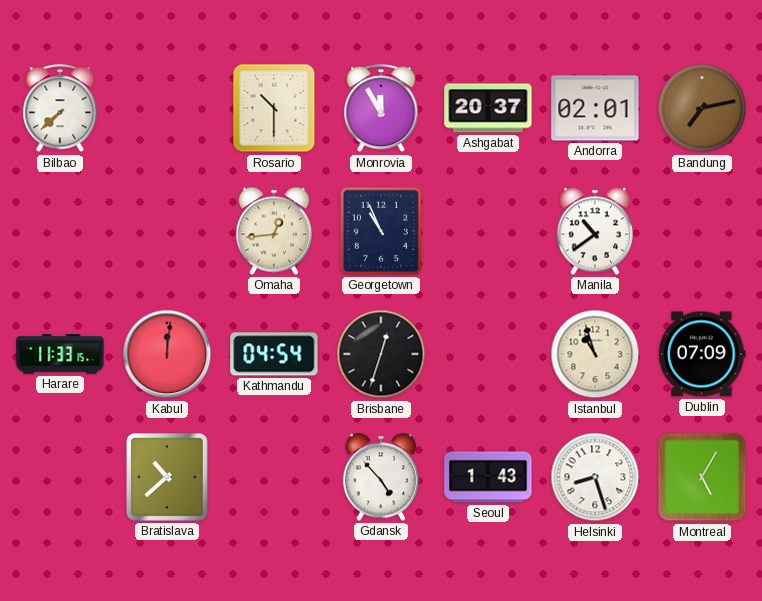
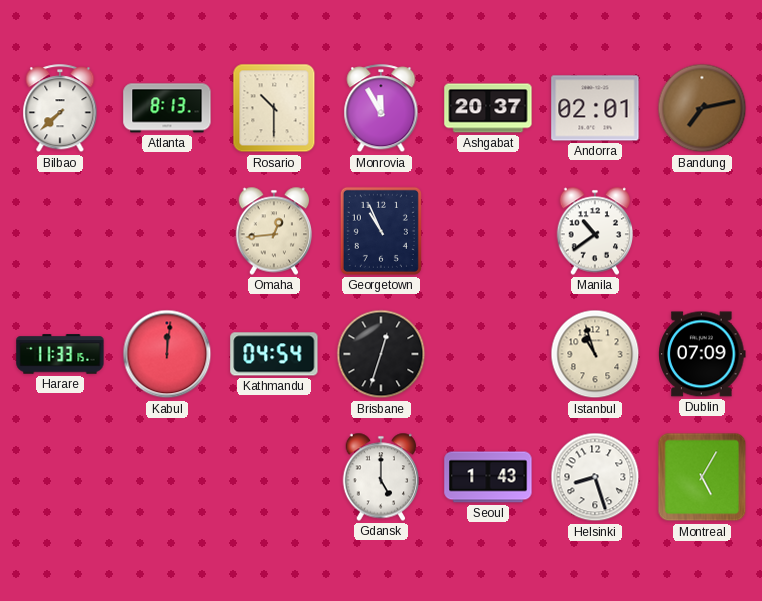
Atlanta: none -> 8:13 (167, 108)
Bratislava: 10:38 -> none (167, 477)
Gdansk: 4:53 -> 5:00 (381, 477)
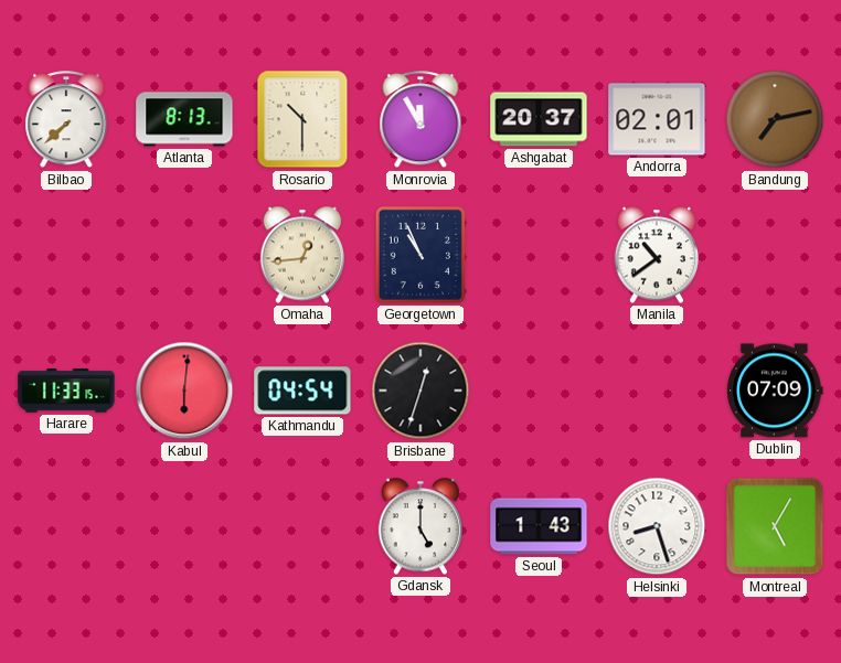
Kabul: 12:01 -> 6:01 (184, 391)
Istanbul: 10:57 -> none (595, 354)
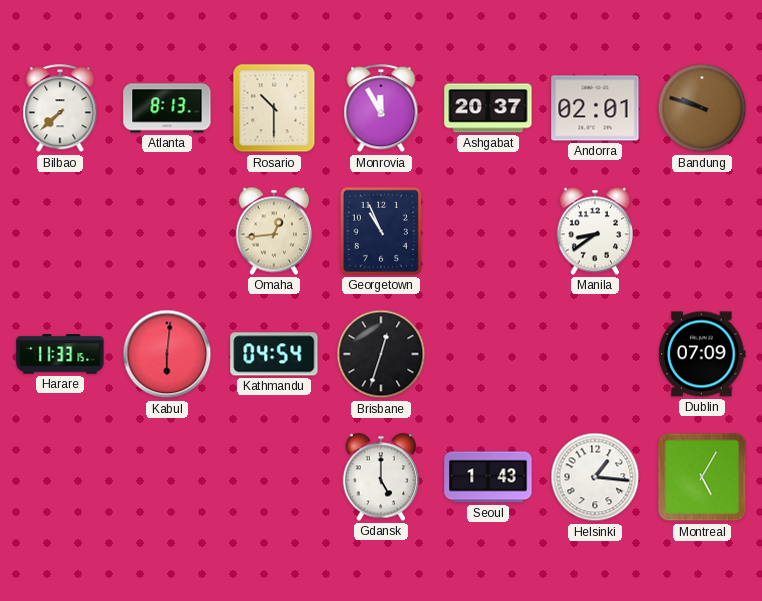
Bandung: 7:13 -> 9:48 (702, 108)
Manila: 10:39 -> 8:39 (595, 231)
Helsinki: 8:27 -> 1:16 (595, 477)
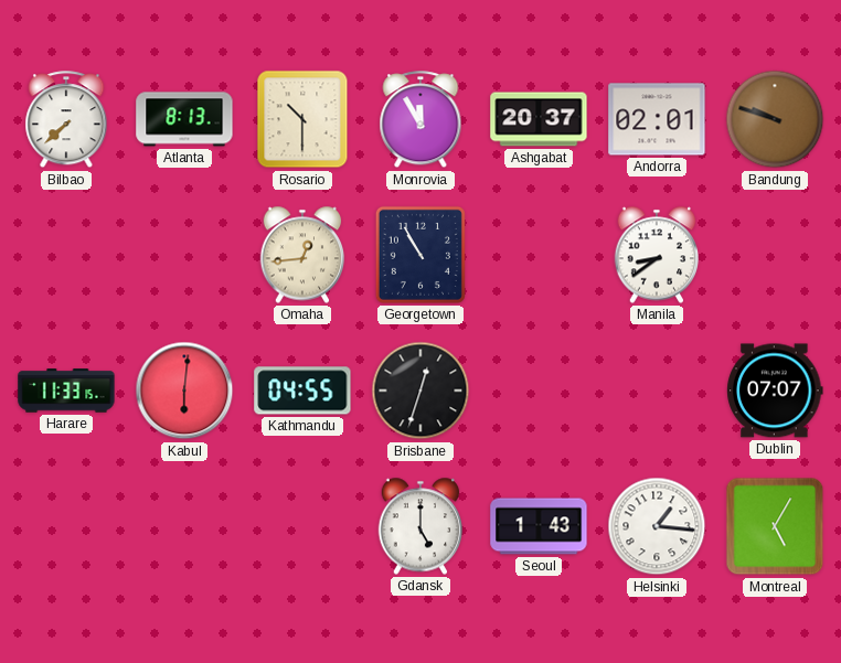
Georgetown: 10:56 -> 10:55 (420, 255)
Kathmandu: 04:54 -> 04:55 (302, 391)
Dublin: 07:09 -> 07:07 (775, 391)
